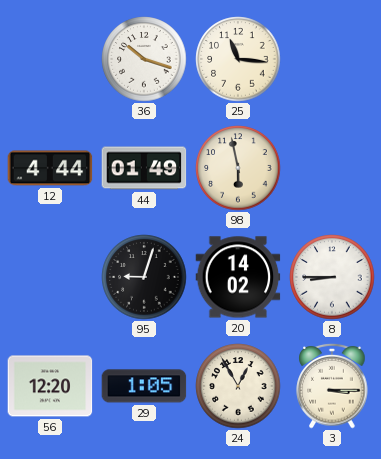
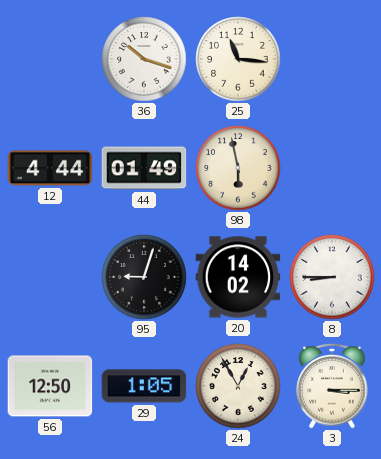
56: 12:20 -> 12:50 (50, 386)
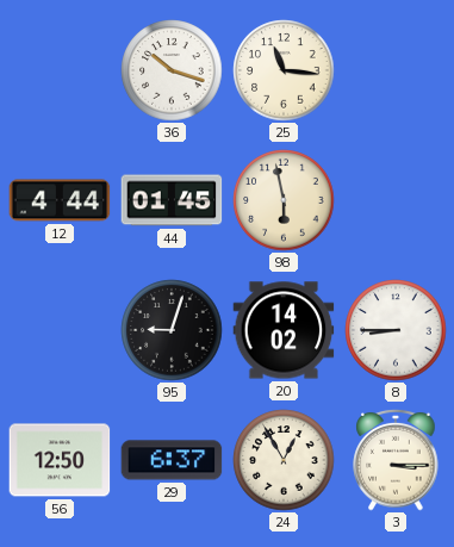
44: 01:49 -> 01:45 (172, 200)
29: 1:05 -> 6:37 (172, 460)
